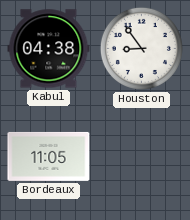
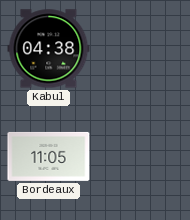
Houston: 8:54 -> none (141, 48)
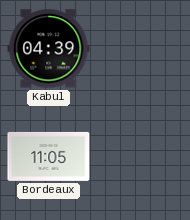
Kabul: 04:38 -> 04:39 (49, 49)
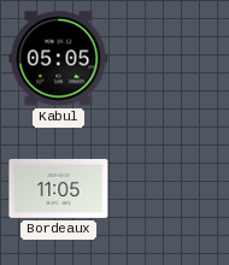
Kabul: 04:39 -> 05:05 (59, 59)
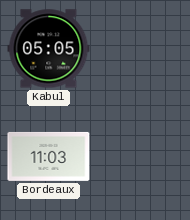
Bordeaux: 11:05 -> 11:03 (49, 156)
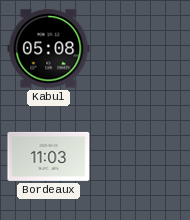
Kabul: 05:05 -> 05:08 (49, 49)
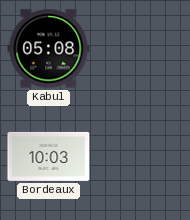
Bordeaux: 11:03 -> 10:03 (49, 156)
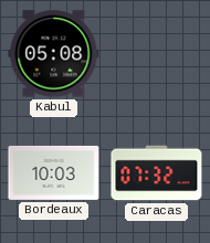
Caracas: none -> 07:32 (157, 173)
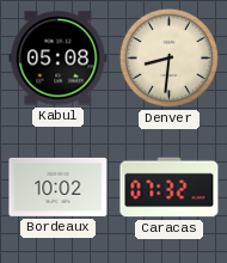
Denver: none -> 8:31 (168, 57)
Bordeaux: 10:03 -> 10:02 (59, 186)
